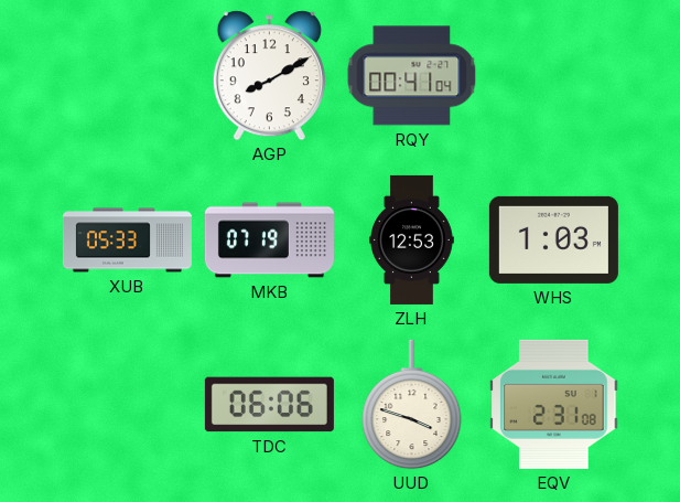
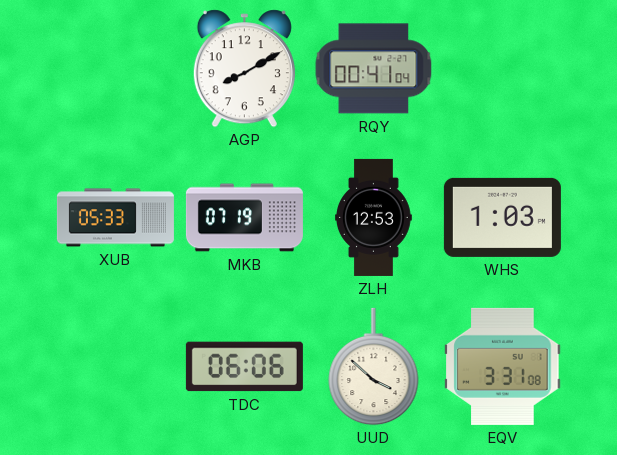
UUD: 3:48 -> 3:52 (374, 367)
EQV: 2:31 -> 3:31 (503, 366)
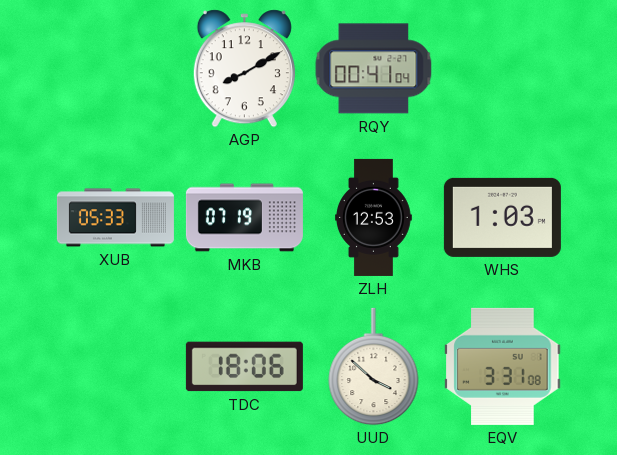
TDC: 06:06 -> 18:06 (244, 367)
